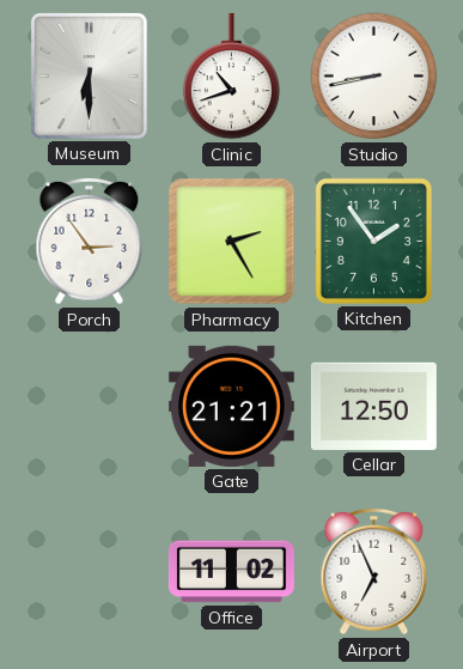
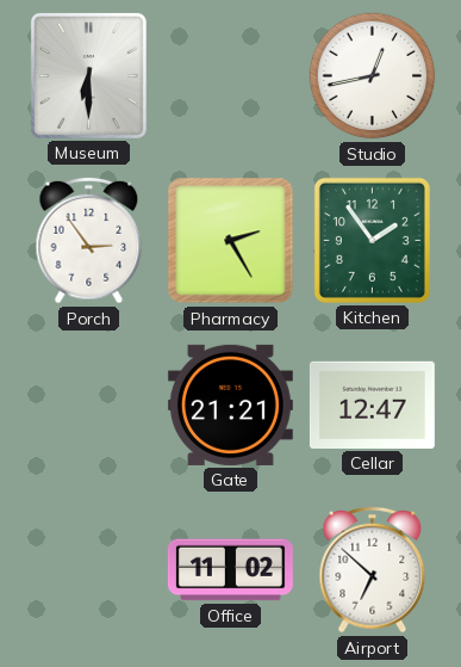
Clinic: 10:42 -> none (232, 77)
Studio: 8:43 -> 12:43 (373, 76)
Cellar: 12:50 -> 12:47 (372, 404)
Airport: 6:56 -> 6:52 (373, 570)
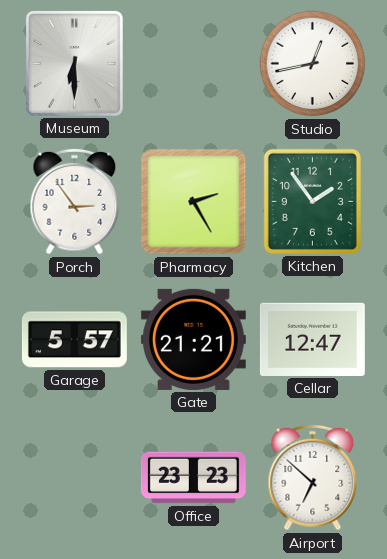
Garage: none -> 5:57 (74, 340)
Office: 11:02 -> 23:23 (193, 478)
